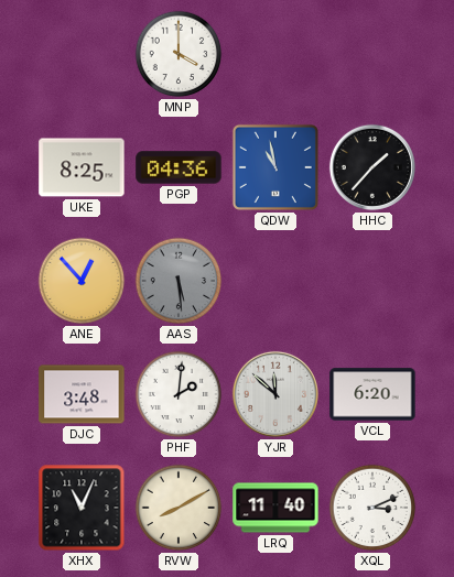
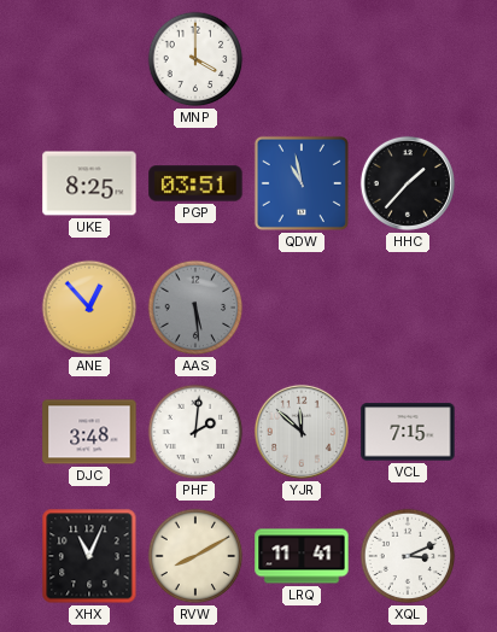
PGP: 04:36 -> 03:51 (195, 183)
VCL: 6:20 -> 7:15 (408, 432)
LRQ: 11:40 -> 11:41 (302, 556)
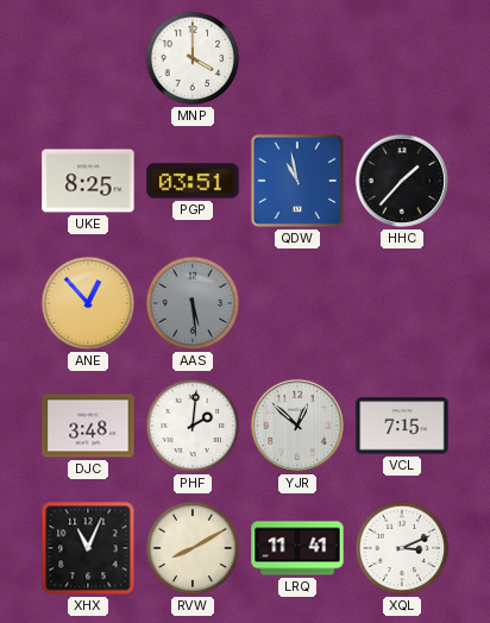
YJR: 11:52 -> 12:52 (297, 426)
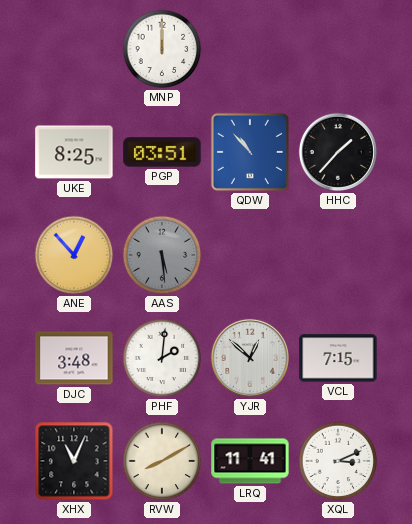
MNP: 4:00 -> 12:00 (162, 49)
QDW: 10:58 -> 10:53 (250, 152)
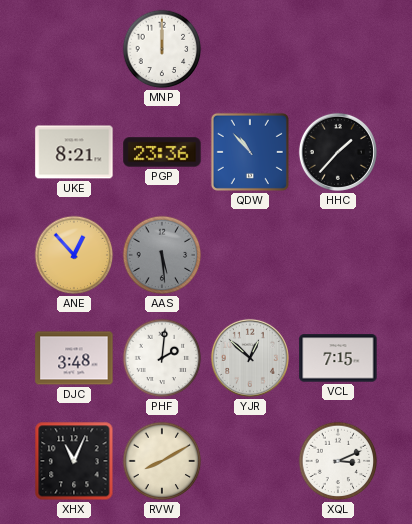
UKE: 8:25 -> 8:21 (74, 152)
PGP: 03:51 -> 23:36 (162, 152)
LRQ: 11:41 -> none (250, 461)
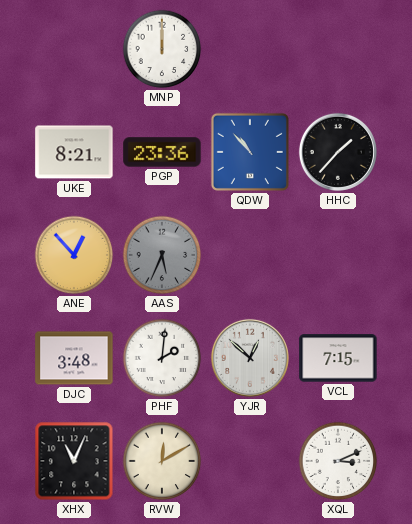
AAS: 5:29 -> 5:34 (162, 255)
RVW: 8:10 -> 12:10 (162, 461)
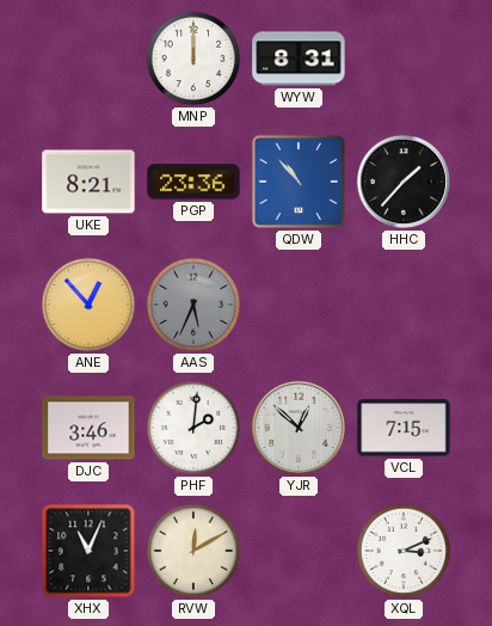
WYW: none -> 8:31 (299, 59)
DJC: 3:48 -> 3:46 (88, 428)
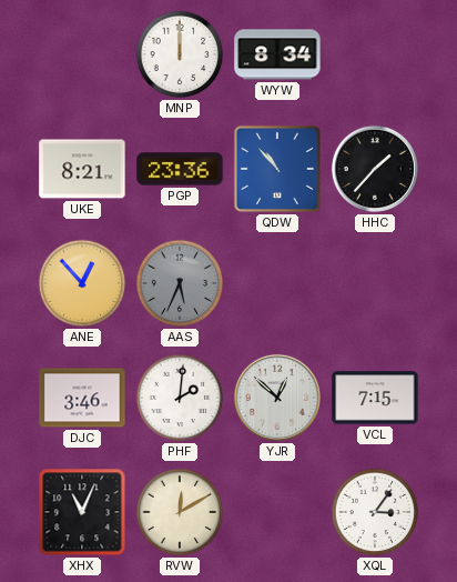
WYW: 8:31 -> 8:34 (277, 54)
XQL: 3:11 -> 3:06 (375, 512)
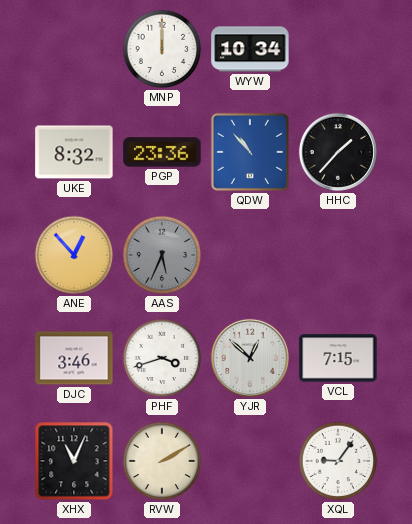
WYW: 8:34 -> 10:34 (250, 49)
UKE: 8:21 -> 8:32 (74, 152)
PHF: 2:01 -> 3:42 (162, 358)
RVW: 12:10 -> 2:10 (162, 461)
XQL: 3:06 -> 9:06 (338, 461)
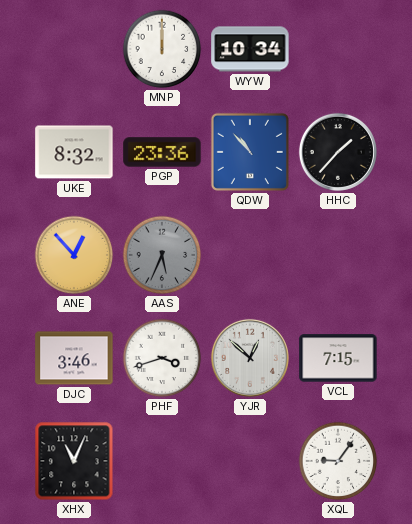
RVW: 2:10 -> none (162, 461)
